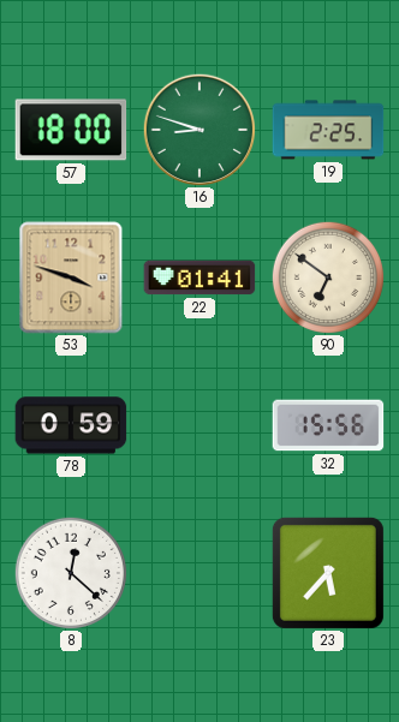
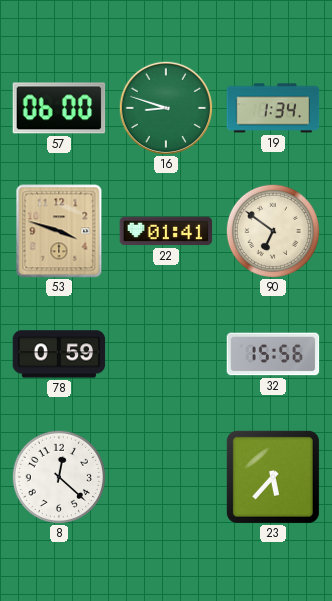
57: 18:00 -> 06:00 (59, 108)
19: 2:25 -> 1:34 (273, 108)
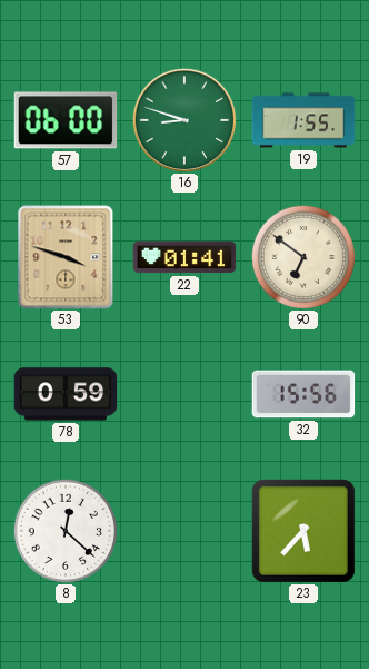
19: 1:34 -> 1:55 (303, 120)
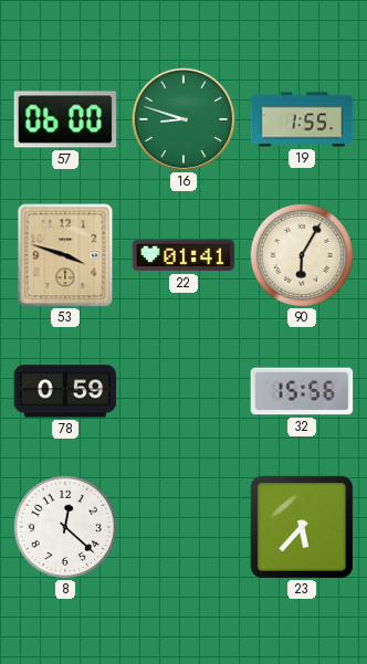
90: 6:51 -> 6:05 (302, 255)
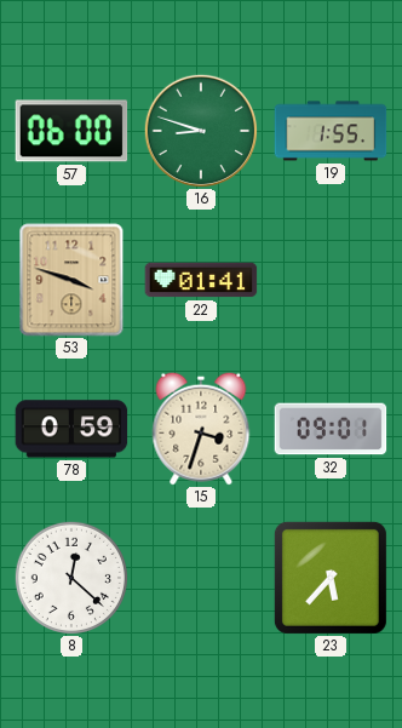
90: 6:05 -> none (302, 255)
15: none -> 3:33 (201, 429)
32: 15:56 -> 09:01 (331, 429)
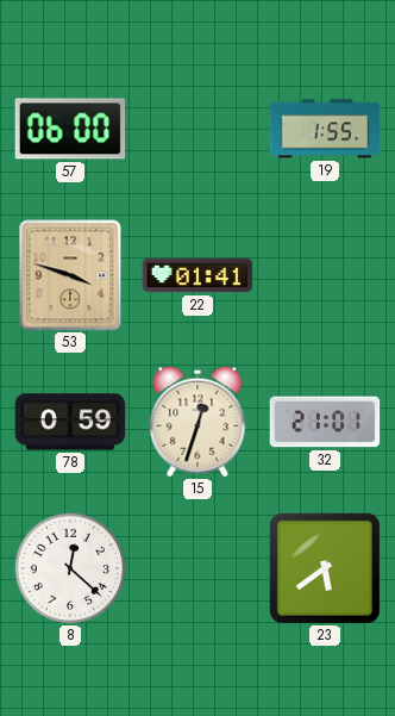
16: 8:48 -> none (200, 130)
15: 3:33 -> 12:33 (197, 422)
32: 09:01 -> 21:01 (325, 422)
23: 5:37 -> 5:39 (325, 568)
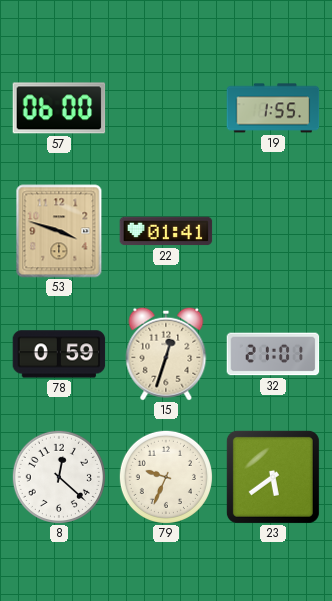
79: none -> 9:34 (166, 477)
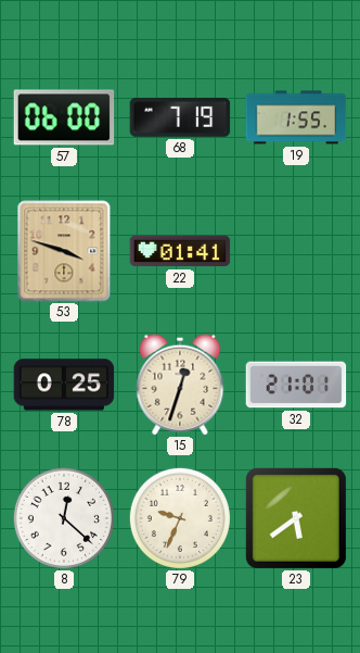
68: none -> 7:19 (180, 117)
78: 0:59 -> 0:25 (64, 385)
